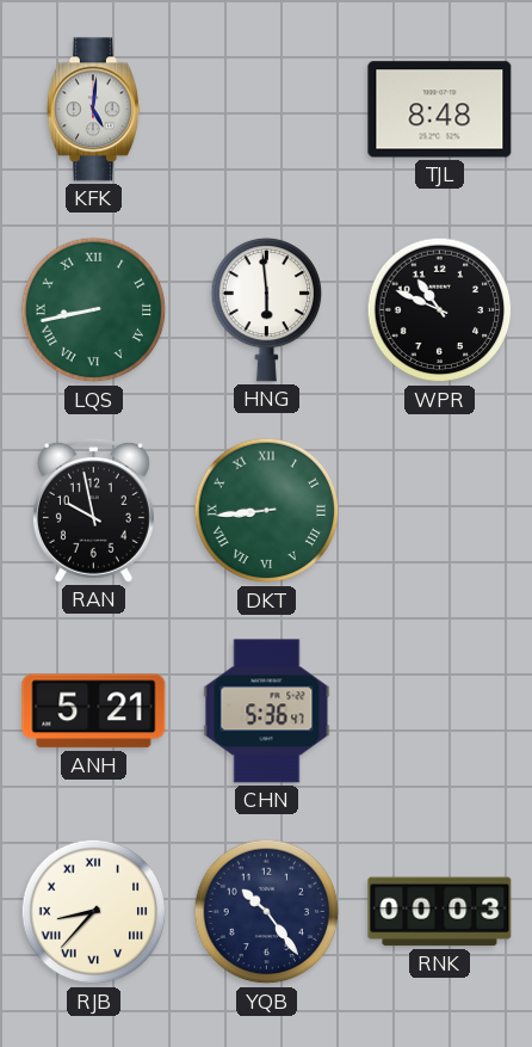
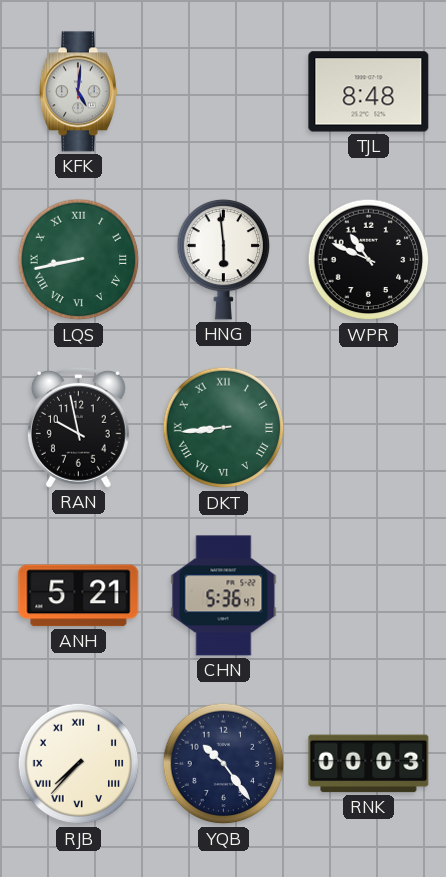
RJB: 8:37 -> 7:37 (79, 764)
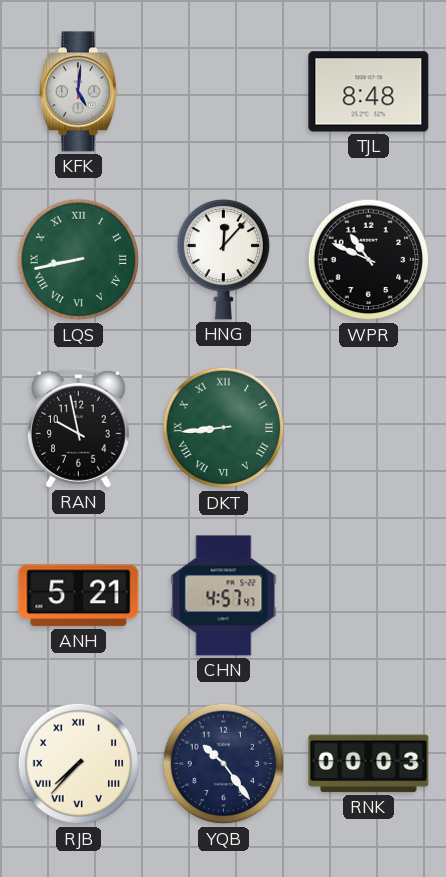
HNG: 5:59 -> 12:07 (224, 259)
CHN: 5:36 -> 4:57 (224, 596)
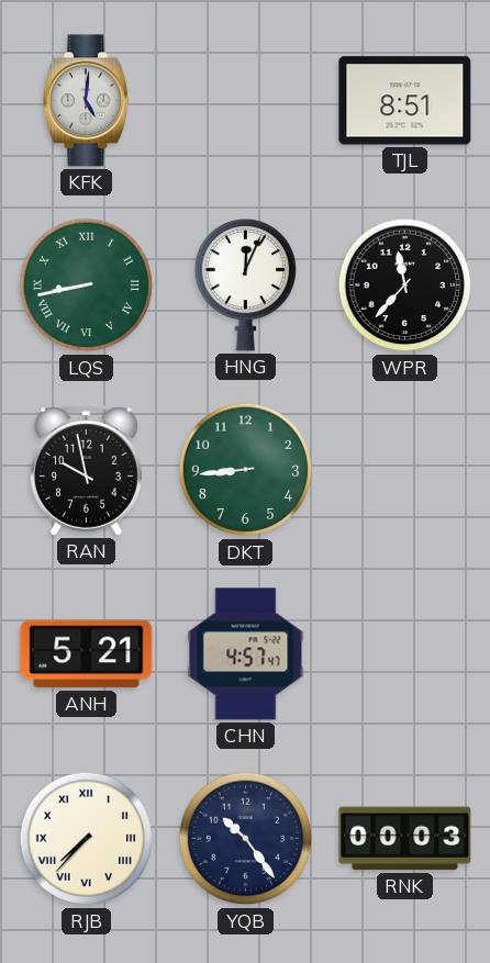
TJL: 8:48 -> 8:51 (405, 101)
HNG: 12:07 -> 12:04 (246, 284)
WPR: 10:49 -> 11:37 (405, 285)
DKT numerals: Roman -> Arabic (246, 470)
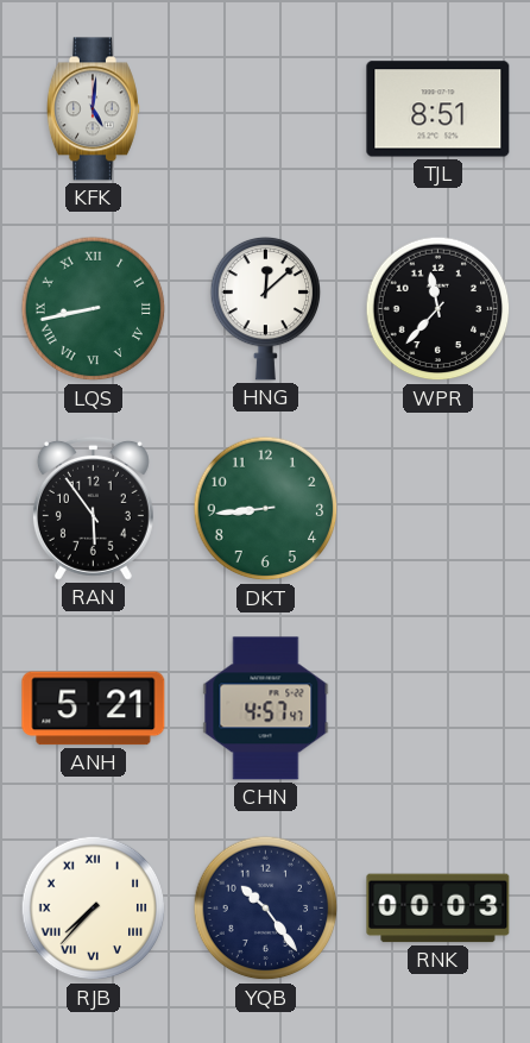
HNG: 12:04 -> 12:08 (266, 308)
RAN: 9:58 -> 5:54 (93, 508)
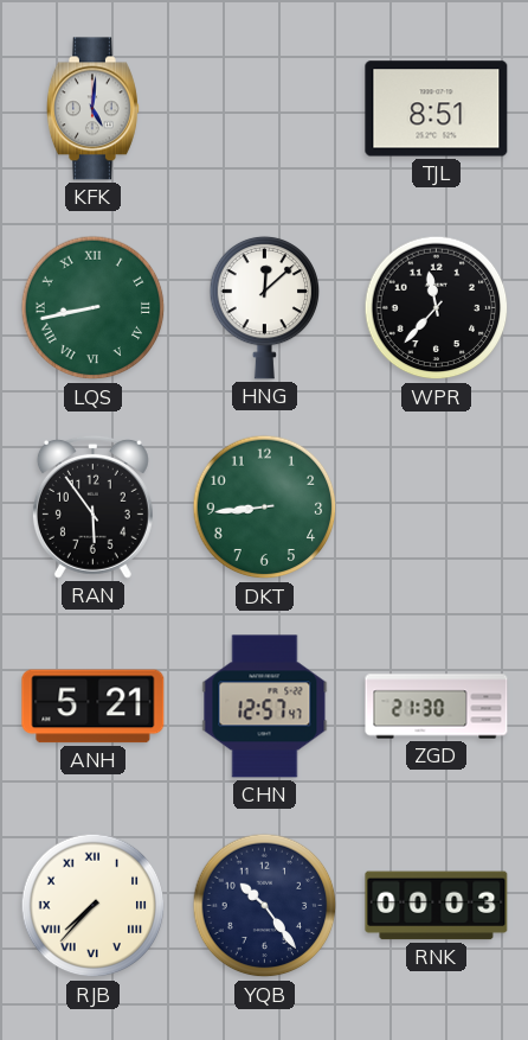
CHN: 4:57 -> 12:57 (265, 707)
ZGD: none -> 21:30 (437, 707)
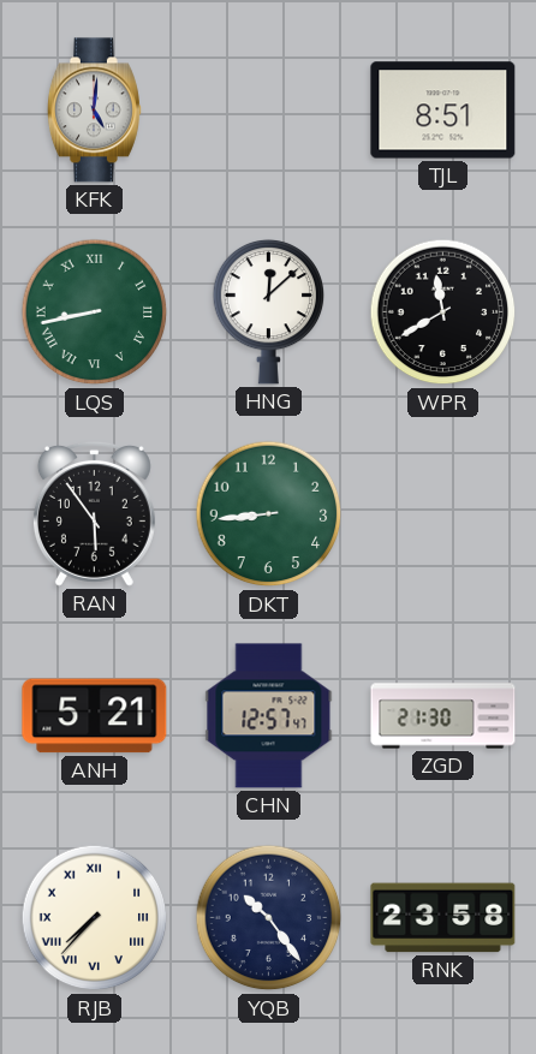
WPR: 11:37 -> 11:40 (443, 312)
RNK: 00:03 -> 23:58 (443, 918)
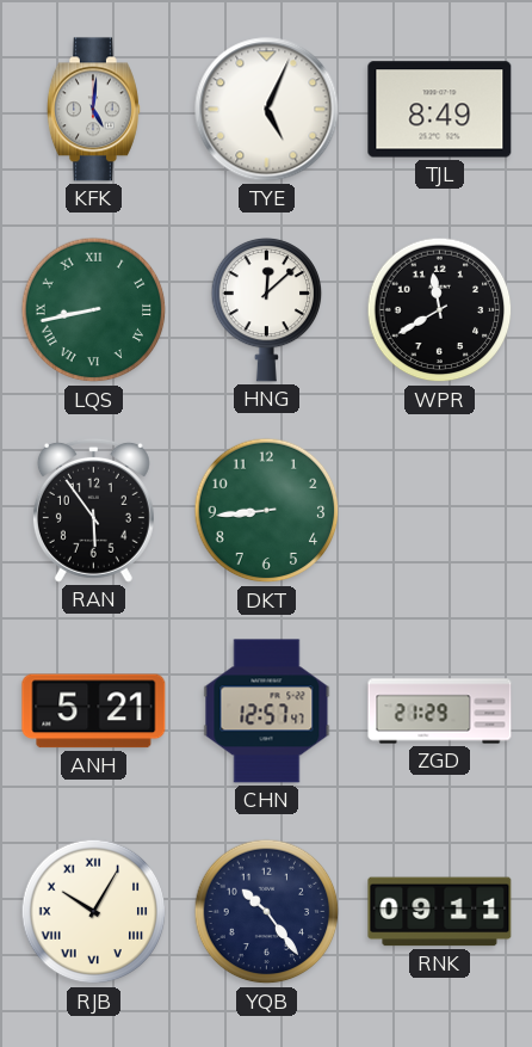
TYE: none -> 5:04 (267, 110)
TJL: 8:51 -> 8:49 (440, 110)
ZGD: 21:30 -> 21:29 (440, 712)
RJB: 7:37 -> 10:05 (94, 912)
RNK: 23:58 -> 09:11 (440, 912)
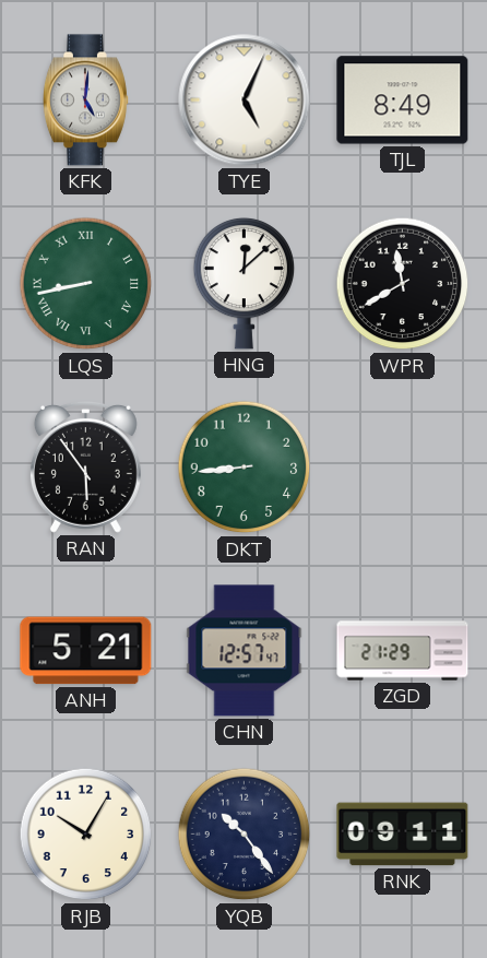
RJB numerals: Roman -> Arabic (86, 835)
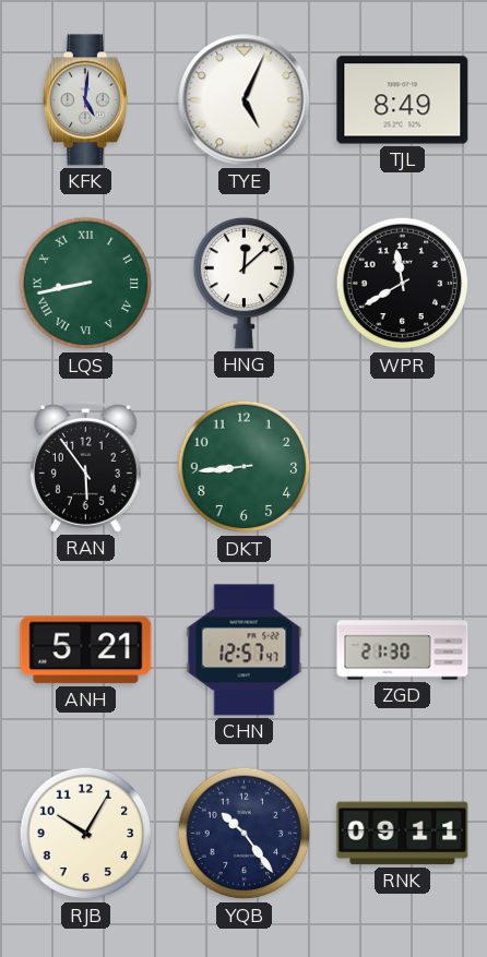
ZGD: 21:29 -> 21:30 (403, 650)
